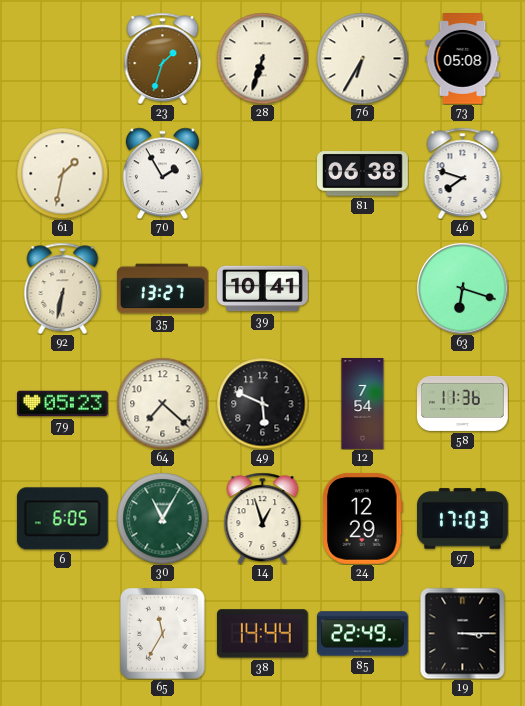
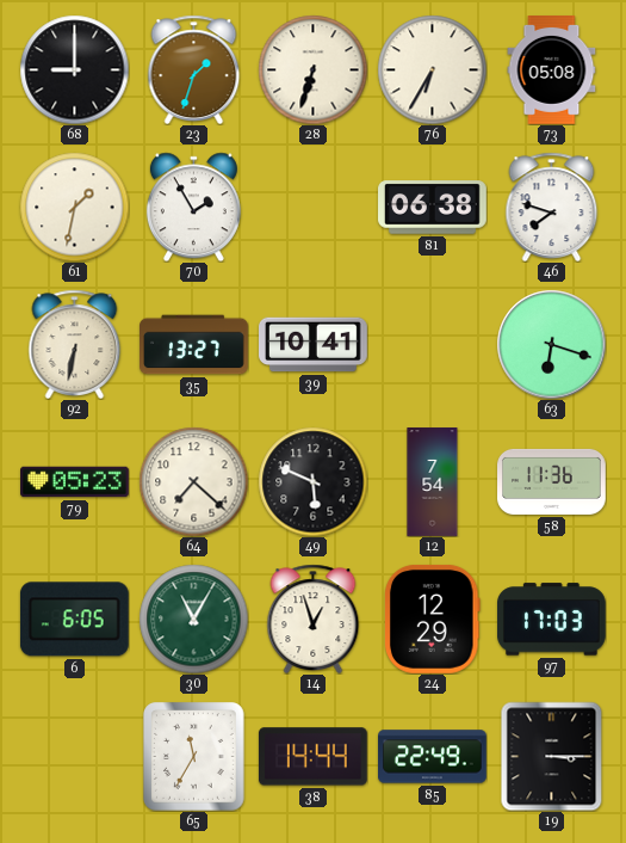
68: none -> 9:00 (74, 69)
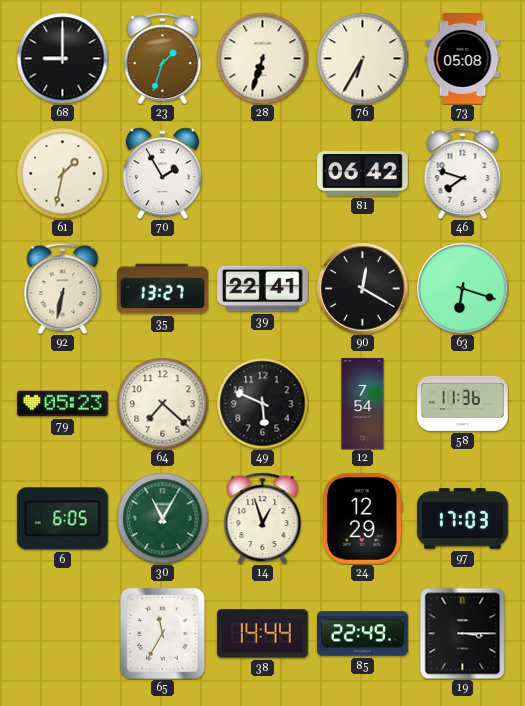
81: 06:38 -> 06:42 (363, 174)
39: 10:41 -> 22:41 (263, 289)
90: none -> 12:20 (362, 288)
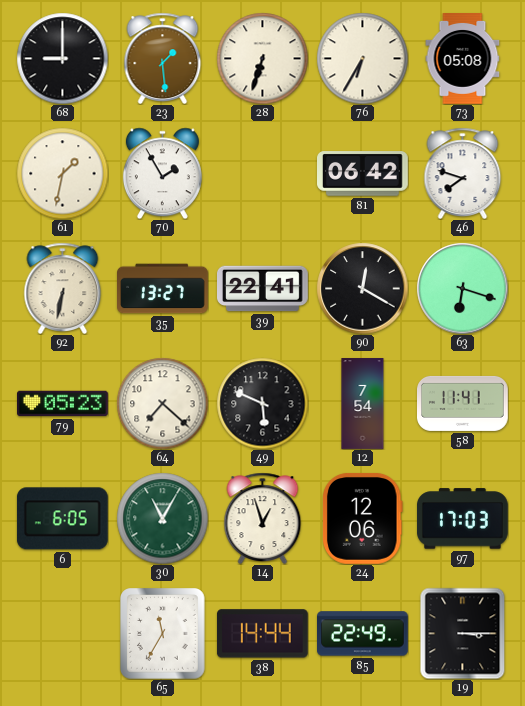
23: 1:33 -> 1:29 (163, 58)
58: 11:36 -> 11:41 (463, 403)
24: 12:29 -> 12:06 (362, 518)
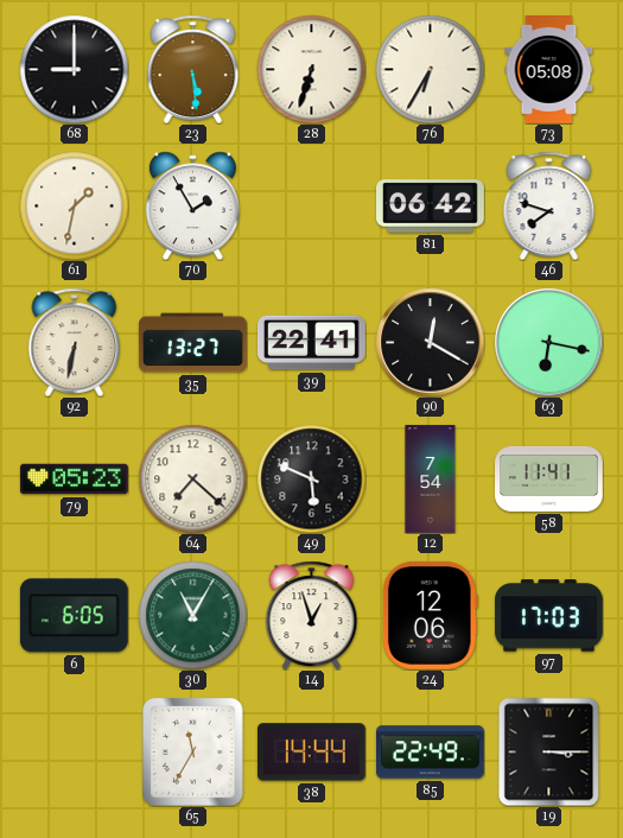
23: 1:29 -> 5:29 (193, 69)
63: 6:18 -> 6:17 (548, 342)
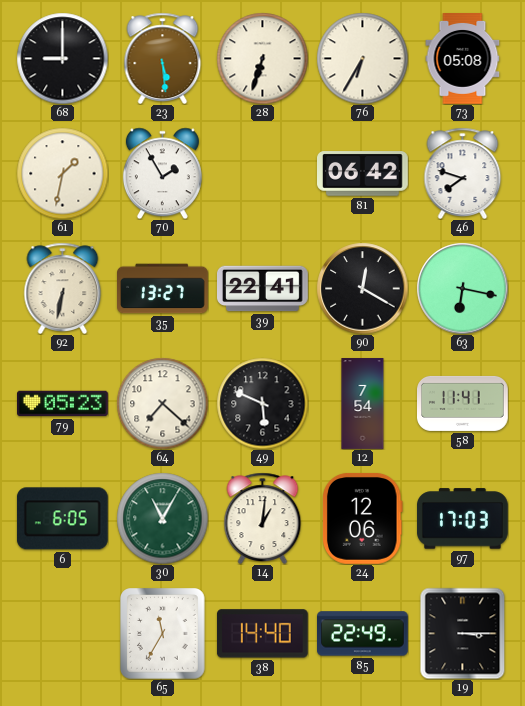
14: 12:57 -> 1:01 (263, 518)
38: 14:44 -> 14:40 (262, 634)
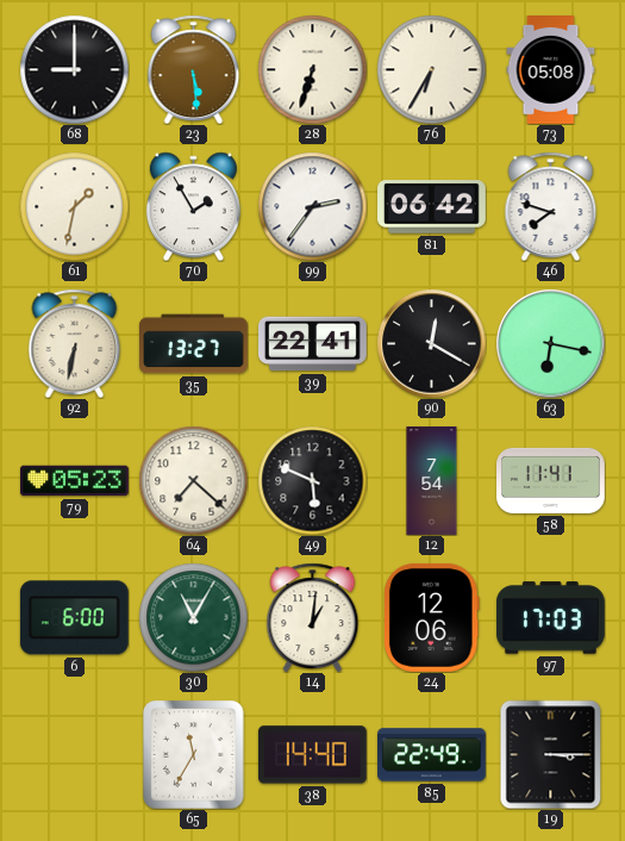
99: none -> 2:36 (312, 206)
6: 6:05 -> 6:00 (74, 618)
